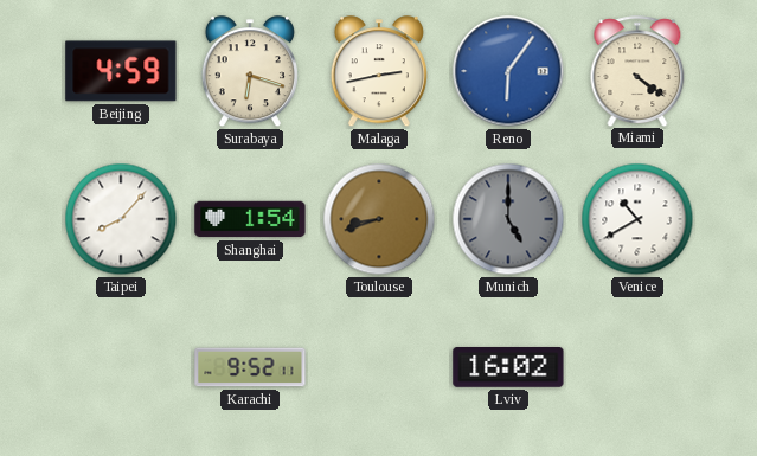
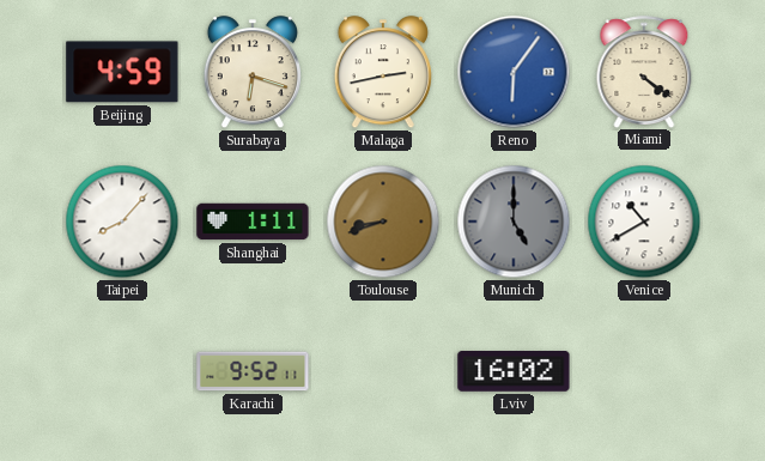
Shanghai: 1:54 -> 1:11 (253, 222)
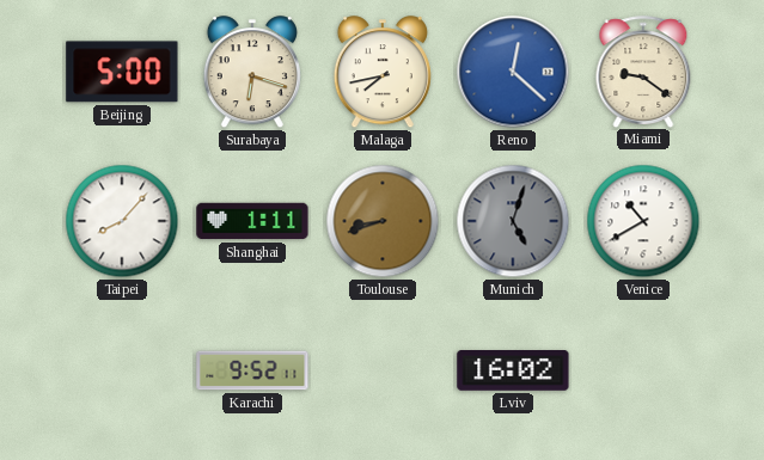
Beijing: 4:59 -> 5:00 (122, 72)
Malaga: 2:43 -> 7:43 (383, 73)
Reno: 6:06 -> 12:22 (513, 72)
Miami: 4:21 -> 9:21 (643, 72)
Munich: 5:00 -> 5:03 (513, 221)
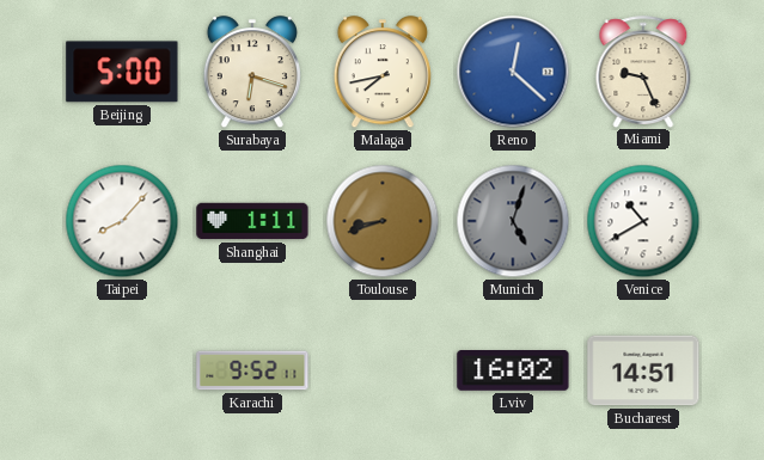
Miami: 9:21 -> 9:26 (643, 72)
Bucharest: none -> 14:51 (643, 370)
